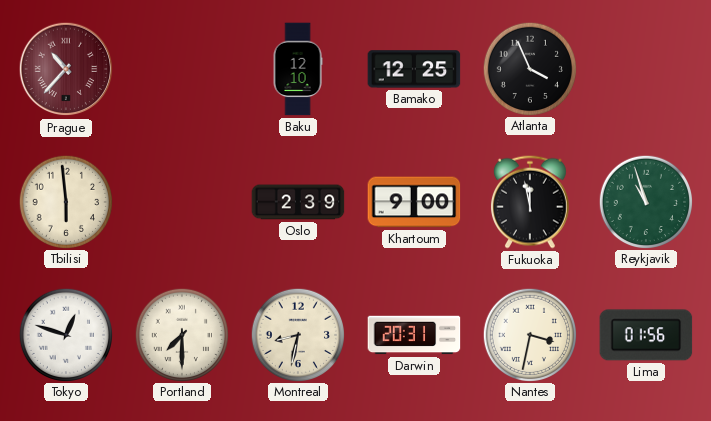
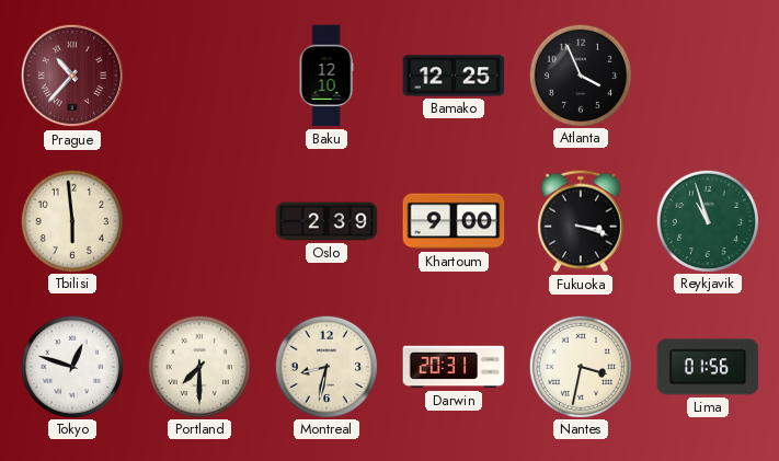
Fukuoka: 11:58 -> 3:18 (581, 221)
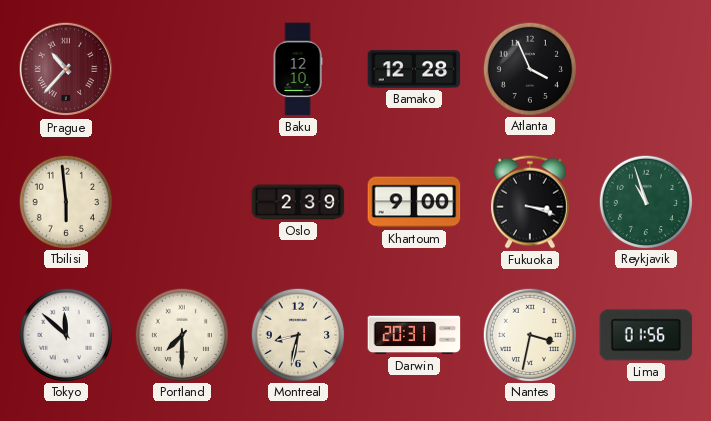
Bamako: 12:25 -> 12:28 (414, 69)
Tokyo: 12:48 -> 11:52 (65, 334)
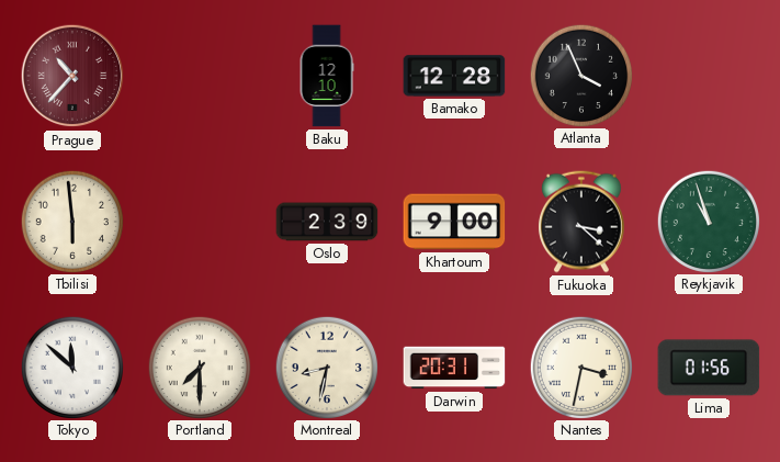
Fukuoka: 3:18 -> 3:22 (581, 222)
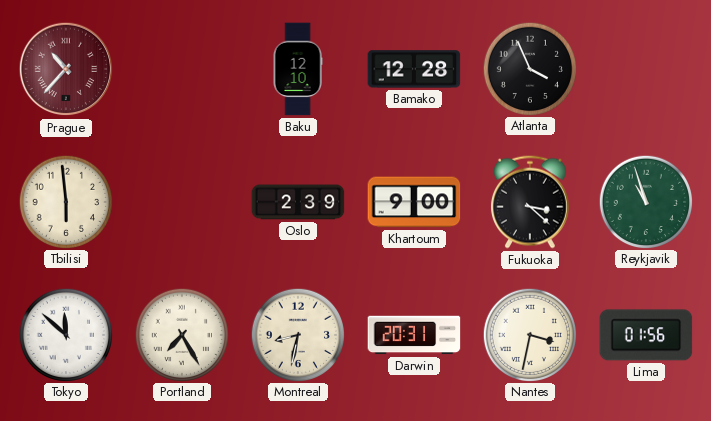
Portland: 7:30 -> 7:25 (181, 334)
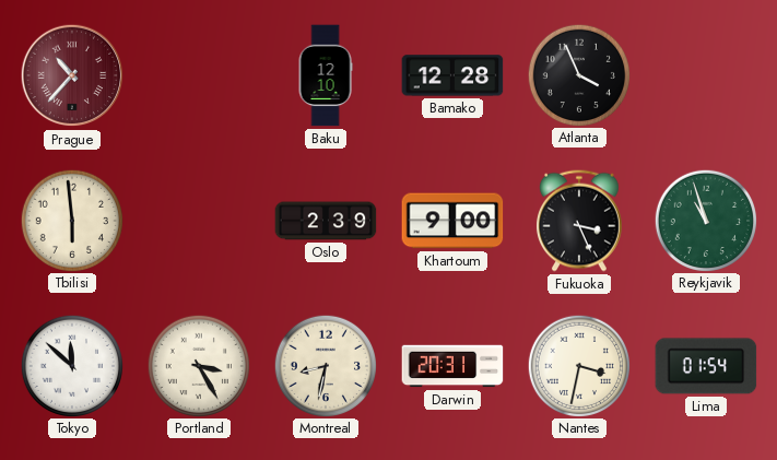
Fukuoka: 3:22 -> 3:26 (579, 221)
Portland: 7:25 -> 3:25 (198, 365)
Lima: 01:56 -> 01:54 (706, 366)
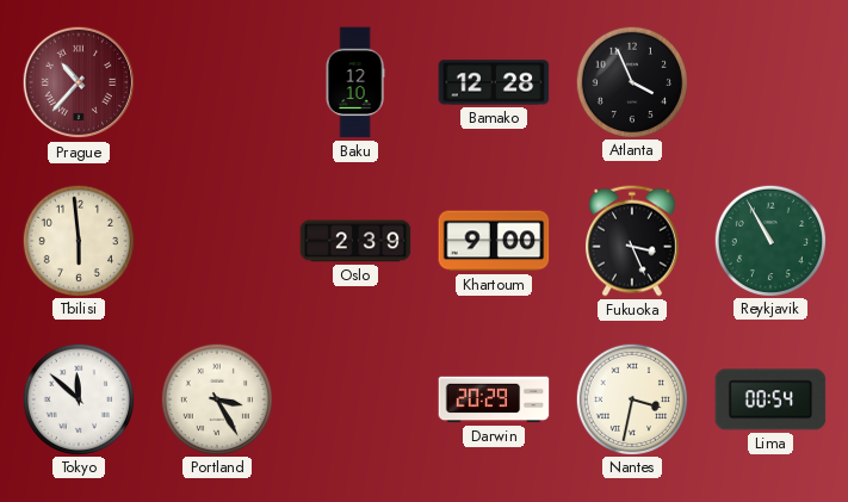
Reykjavik: 10:57 -> 10:55 (769, 240)
Montreal: 8:32 -> none (325, 365)
Darwin: 20:31 -> 20:29 (494, 399)
Lima: 01:54 -> 00:54 (770, 399)
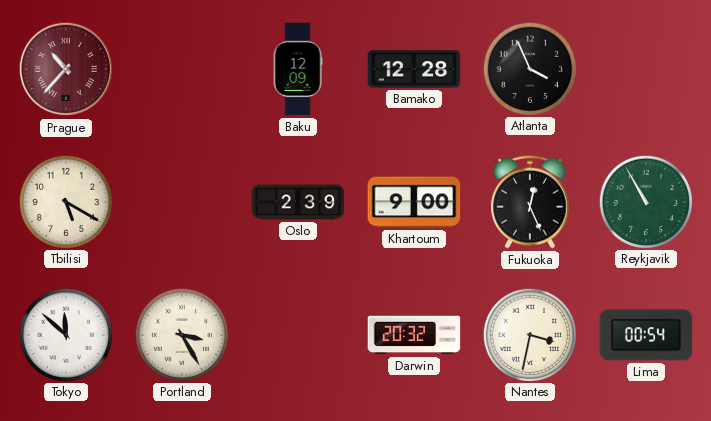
Baku: 12:10 -> 12:09 (298, 69)
Tbilisi: 5:59 -> 5:20 (65, 201)
Fukuoka: 3:26 -> 12:26 (530, 202)
Darwin: 20:29 -> 20:32 (414, 335)
